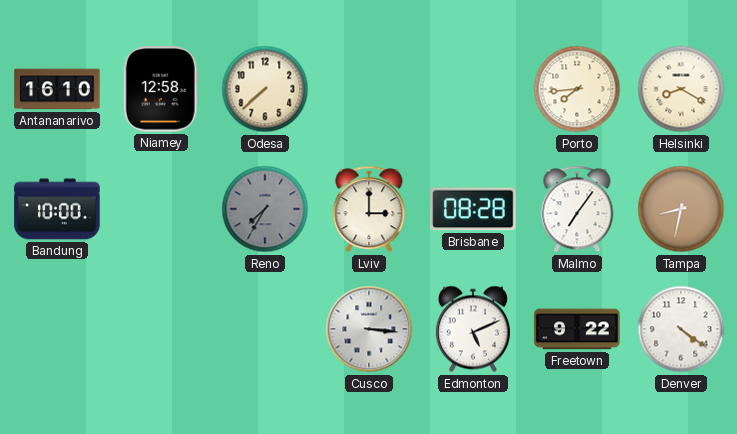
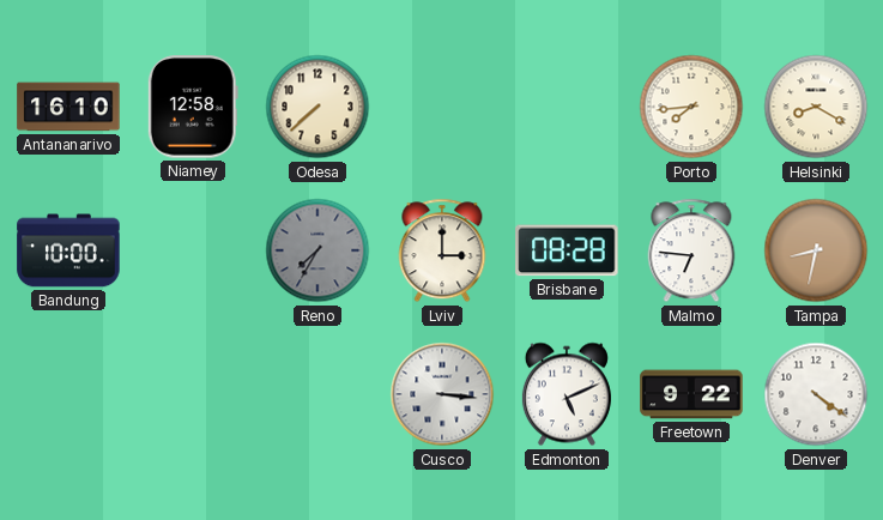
Malmo: 7:06 -> 6:46 (691, 250)
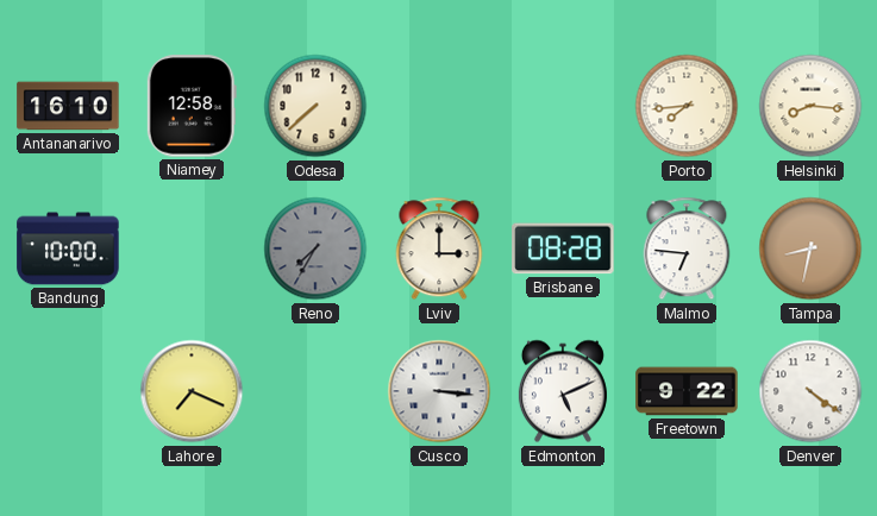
Helsinki: 8:20 -> 8:16 (810, 106)
Lahore: none -> 7:19 (192, 391)
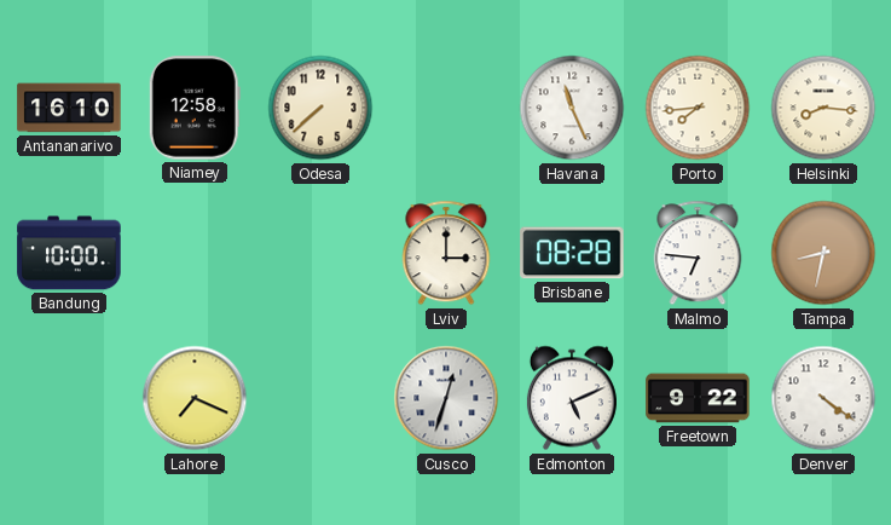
Havana: none -> 11:26 (572, 108)
Reno: 7:35 -> none (315, 248)
Cusco: 3:16 -> 12:33 (446, 398)
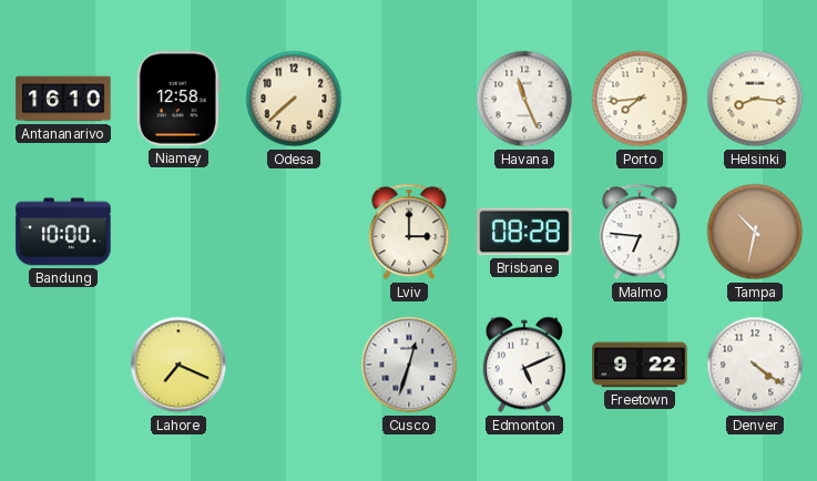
Tampa: 8:32 -> 10:32 (755, 232)
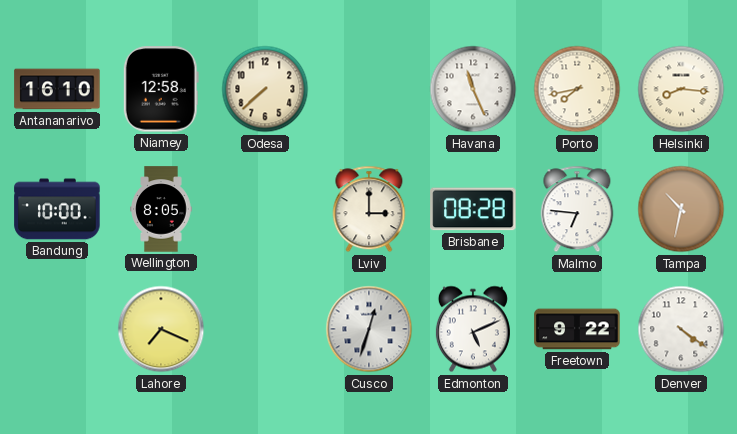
Porto: 7:44 -> 7:43 (577, 89)
Wellington: none -> 8:05 (161, 209)
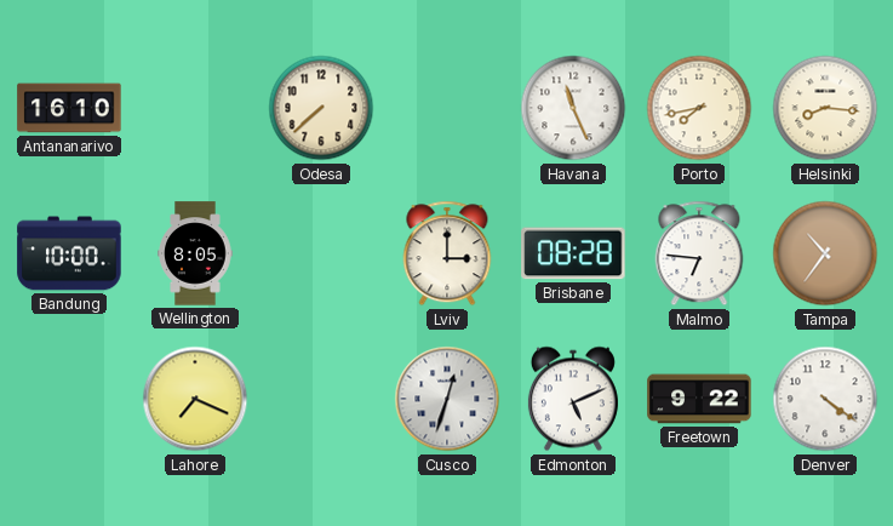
Niamey: 12:58 -> none (161, 89)
Tampa: 10:32 -> 10:36 (825, 253)
